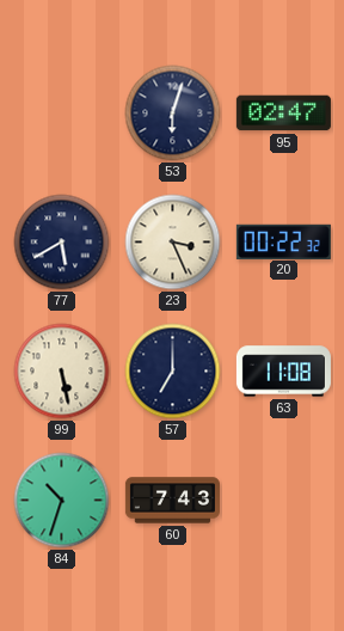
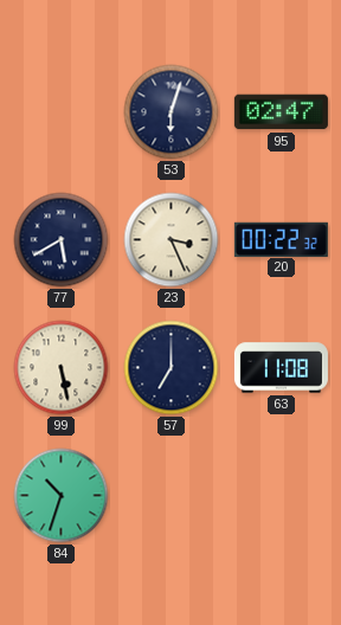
60: 7:43 -> none (172, 501)
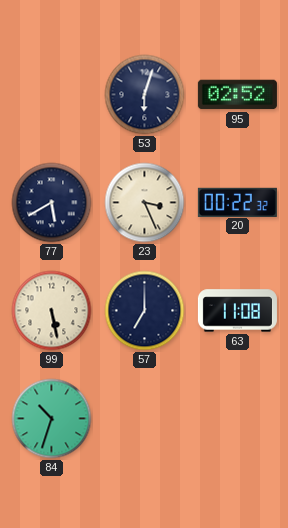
95: 02:47 -> 02:52 (237, 95)
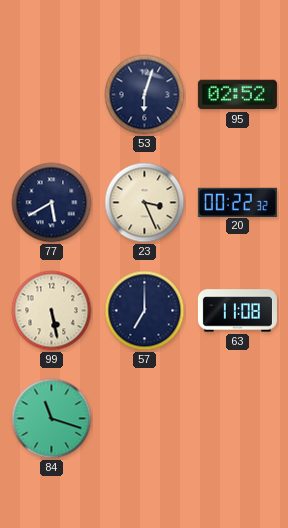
84: 10:33 -> 11:18 (52, 419)
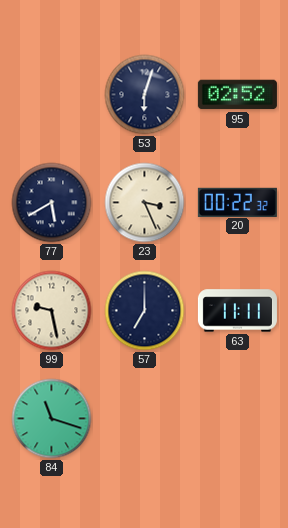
99: 5:28 -> 9:28 (52, 311)
63: 11:08 -> 11:11 (237, 311)
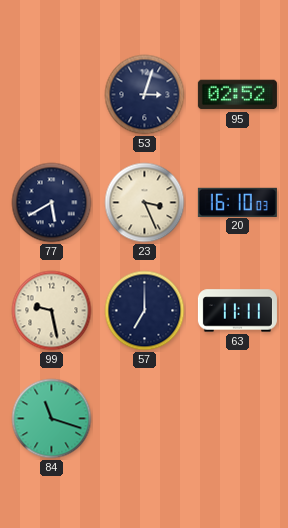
53: 6:03 -> 3:03 (145, 95)
20: 00:22 -> 16:10 (237, 202)
